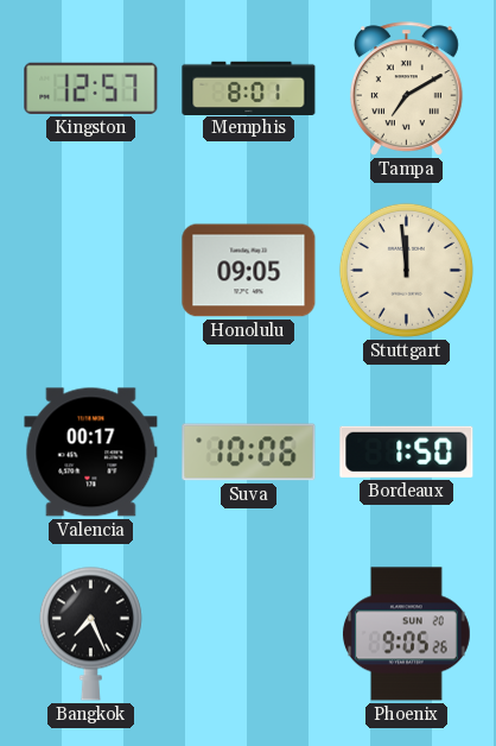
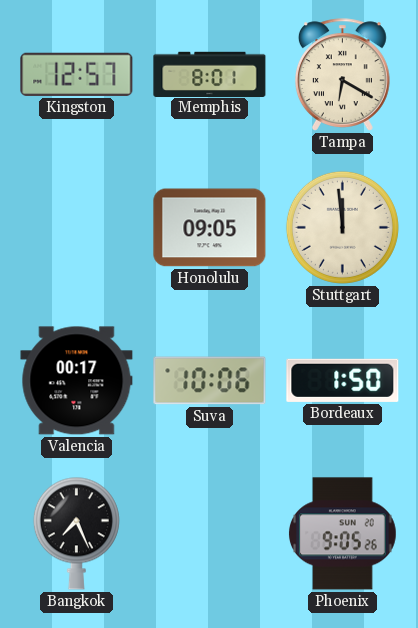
Tampa: 7:10 -> 6:20 (342, 75)
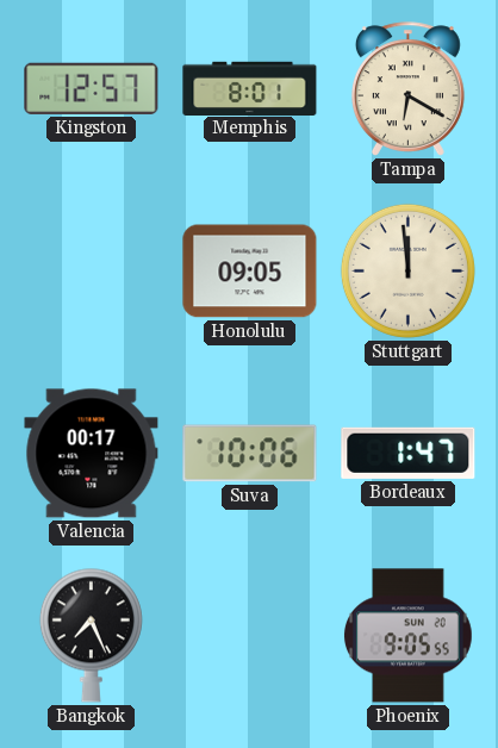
Bordeaux: 1:50 -> 1:47 (409, 453)
Phoenix: 9:05:26 -> 9:05:55 (409, 636)
